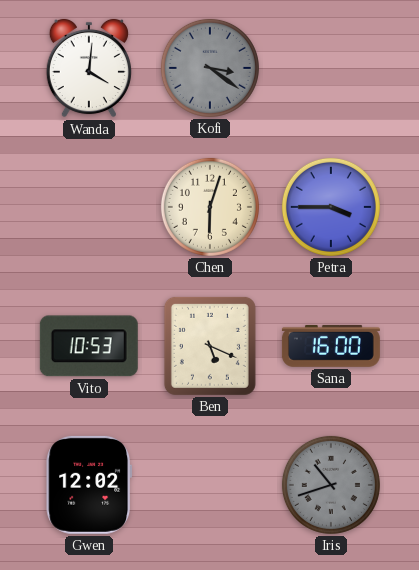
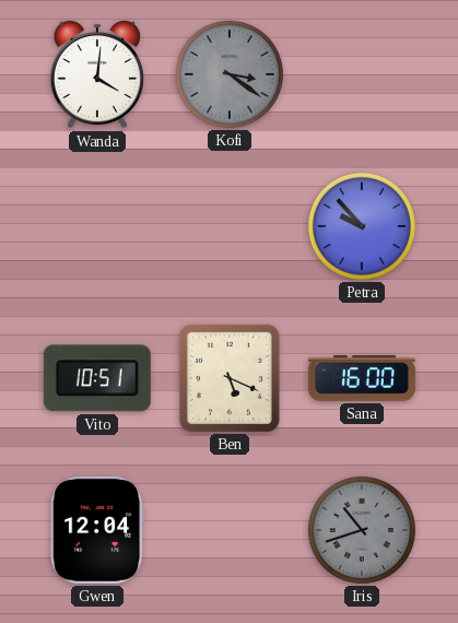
Chen: 6:03 -> none (210, 207)
Petra: 3:45 -> 9:53 (362, 226)
Vito: 10:53 -> 10:51 (97, 378)
Gwen: 12:02 -> 12:04 (97, 530)
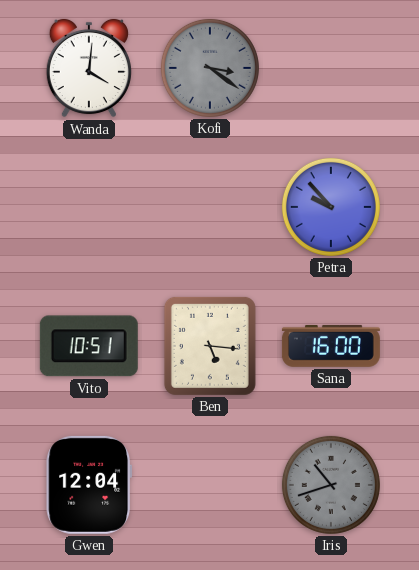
Ben: 5:19 -> 5:16 (210, 346)
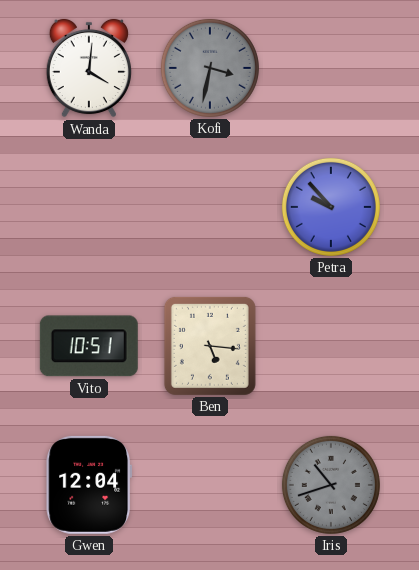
Kofi: 3:21 -> 3:32 (210, 68)
Sana: 16:00 -> none (331, 346)
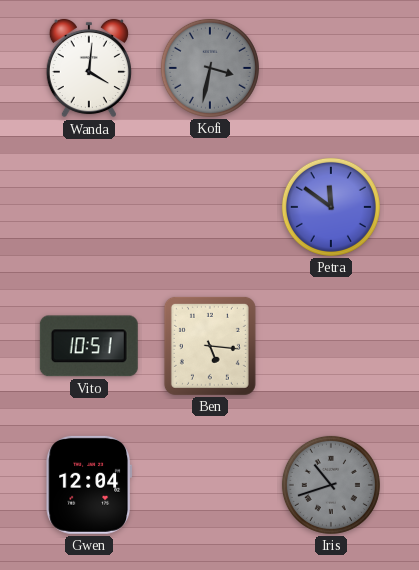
Petra: 9:53 -> 11:51 (331, 207)
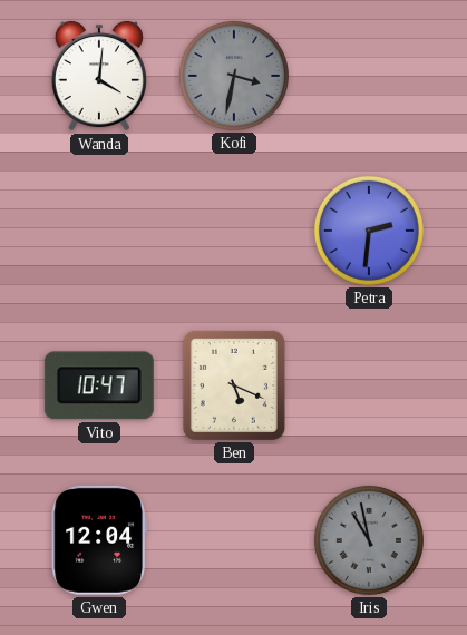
Petra: 11:51 -> 2:31 (369, 231)
Vito: 10:51 -> 10:47 (99, 385)
Ben: 5:16 -> 5:19 (234, 385)
Iris: 10:42 -> 10:58 (369, 540)
